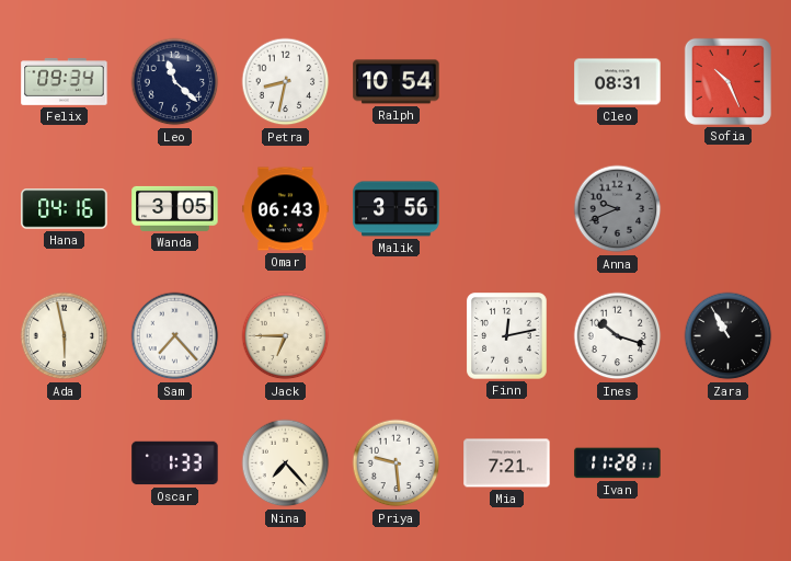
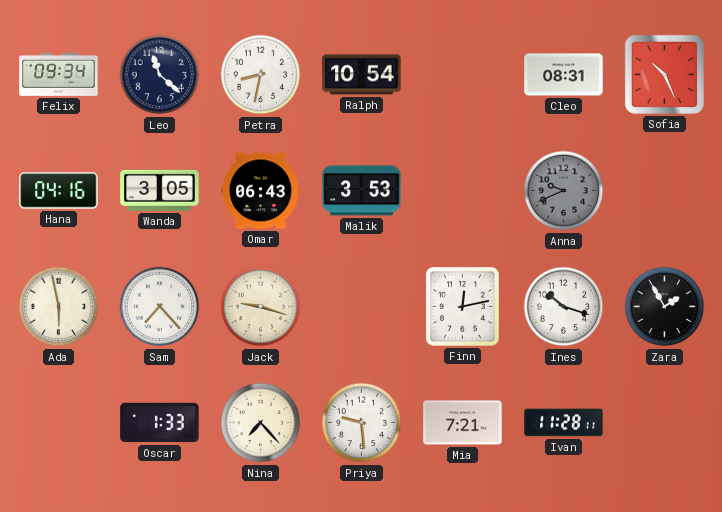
Malik: 3:56 -> 3:53 (362, 191)
Jack: 6:45 -> 9:18 (261, 307)
Zara: 10:55 -> 1:55 (665, 307)
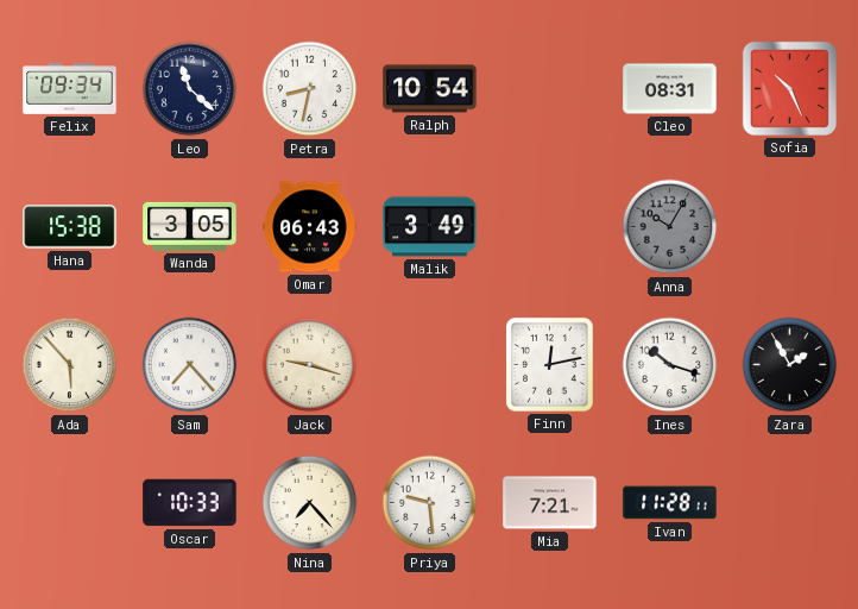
Hana: 04:16 -> 15:38 (70, 227)
Malik: 3:53 -> 3:49 (430, 227)
Anna: 9:41 -> 10:05 (670, 227)
Ada: 5:58 -> 5:53 (70, 365)
Oscar: 1:33 -> 10:33 (190, 503)
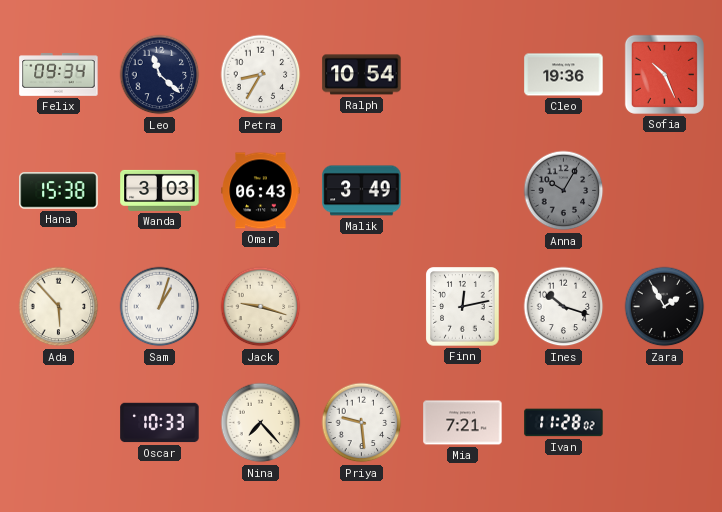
Petra: 8:32 -> 8:35 (261, 75)
Cleo: 08:31 -> 19:36 (564, 75)
Wanda: 3:05 -> 3:03 (160, 190)
Sam: 7:23 -> 1:03 (160, 307)
Ivan: 11:28:11 -> 11:28:02 (564, 423)
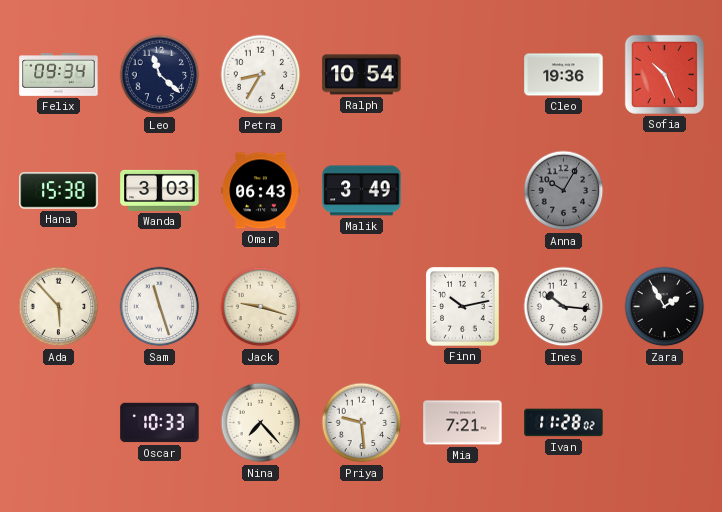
Sam: 1:03 -> 11:27 (160, 307)
Finn: 12:13 -> 10:13 (463, 307)
Ines: 10:18 -> 10:16 (564, 307)
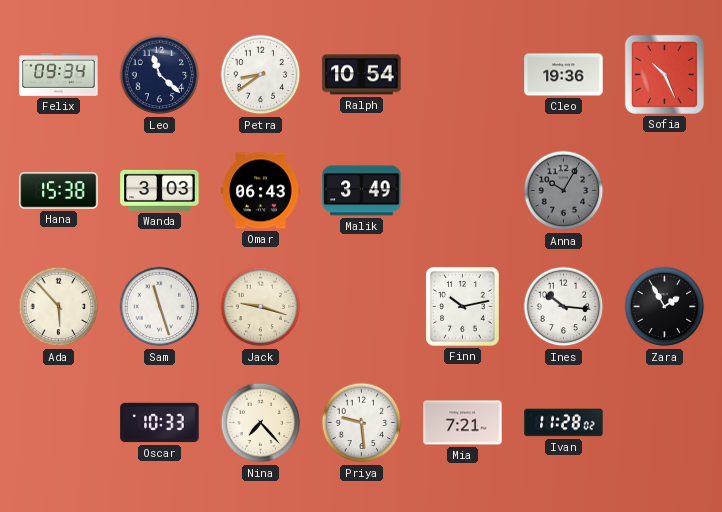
Petra: 8:35 -> 8:39 (261, 75)
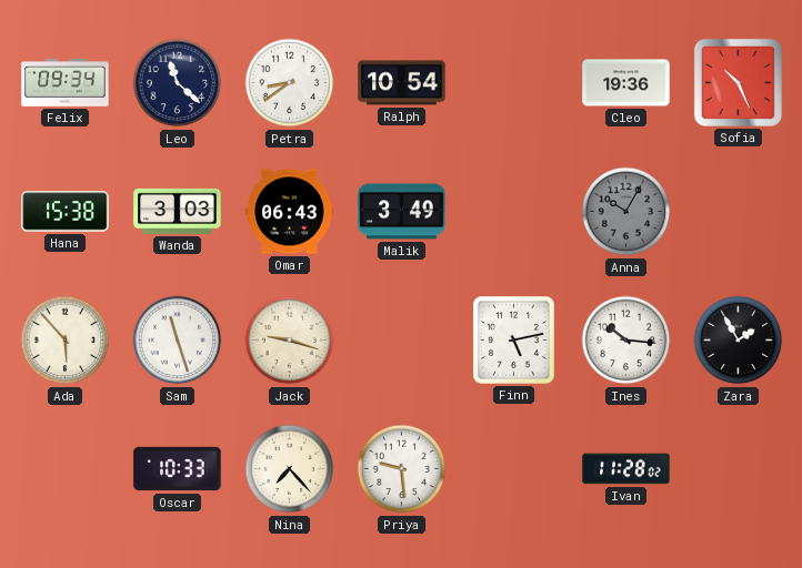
Finn: 10:13 -> 5:13 (514, 341)
Mia: 7:21 -> none (463, 423)
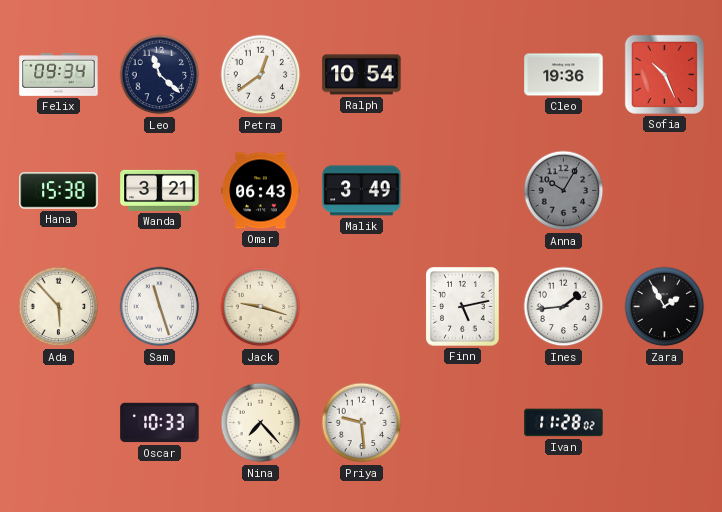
Petra: 8:39 -> 12:39 (261, 75)
Wanda: 3:03 -> 3:21 (160, 190)
Ines: 10:16 -> 1:44 (564, 307)
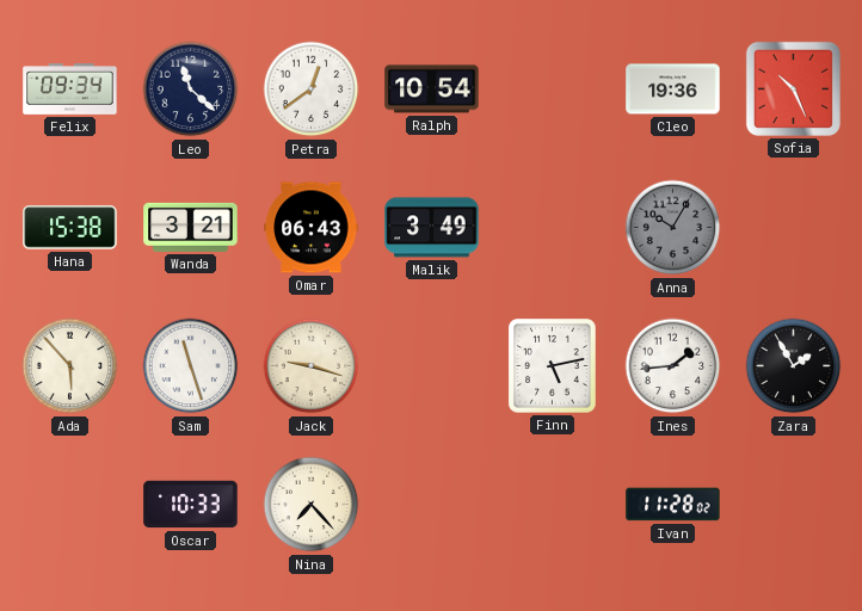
Priya: 9:29 -> none (362, 423)
